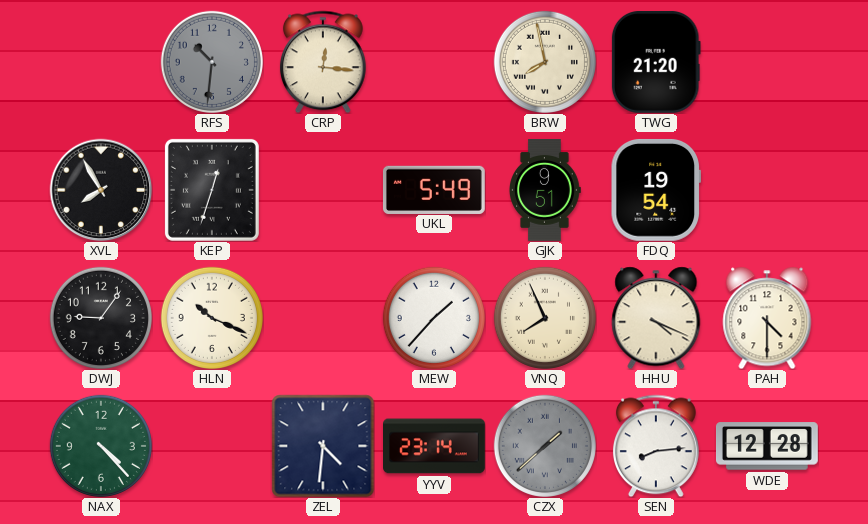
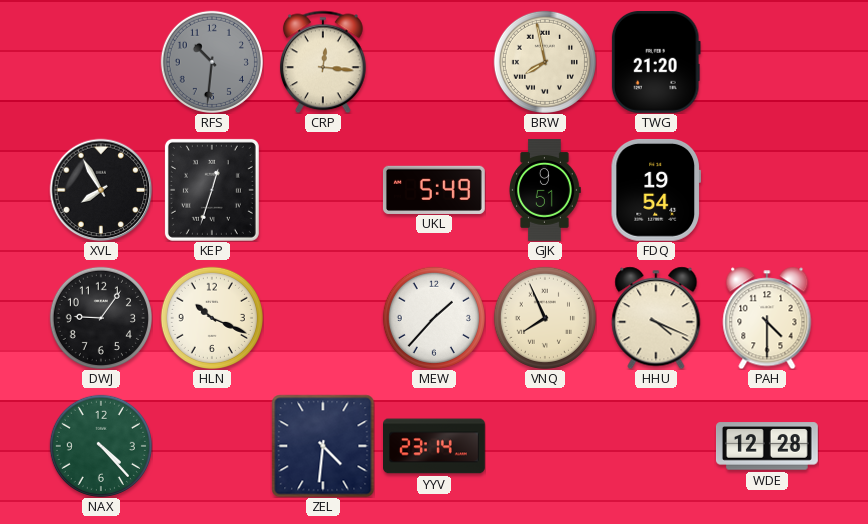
CZX: 1:38 -> none (545, 446)
SEN: 8:14 -> none (656, 446)
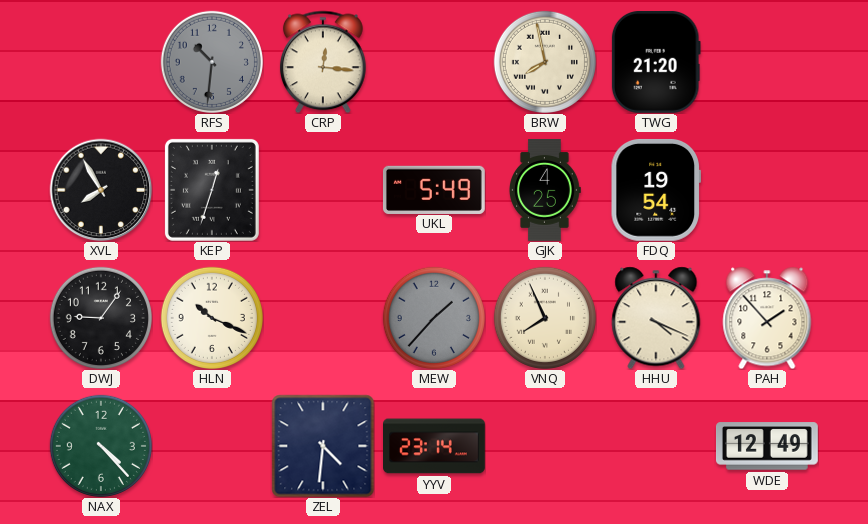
GJK: 9:51 -> 4:25 (545, 191)
MEW dial: white -> grey (434, 318)
PAH: 4:30 -> 1:53 (767, 318)
WDE: 12:28 -> 12:49 (768, 446)
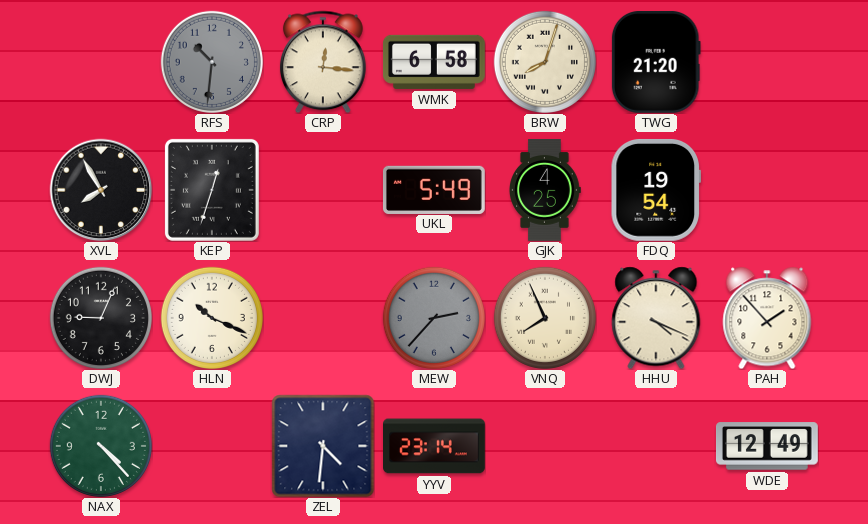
WMK: none -> 6:58 (434, 62)
BRW: 7:58 -> 8:03 (545, 62)
DWJ: 9:06 -> 9:04 (101, 318)
MEW: 1:37 -> 2:37 (434, 318)
